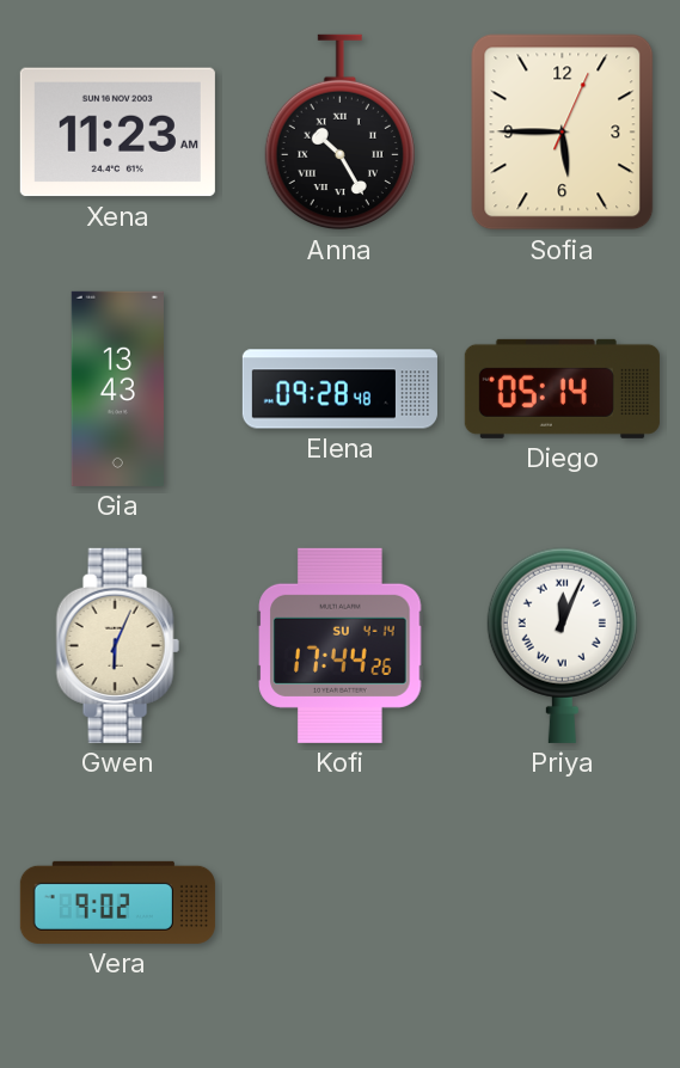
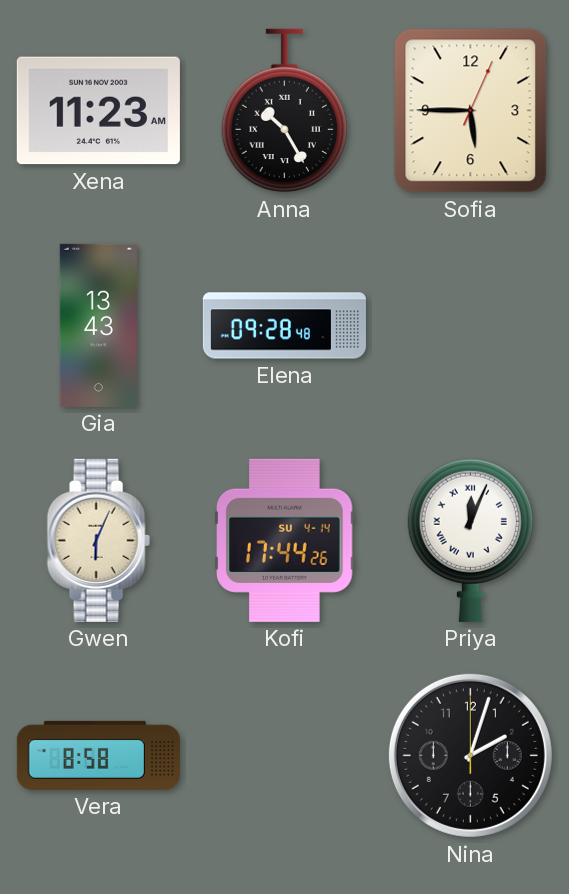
Diego: 05:14 -> none (562, 388)
Vera: 9:02 -> 8:58 (98, 755)
Nina: none -> 2:03 (470, 755)
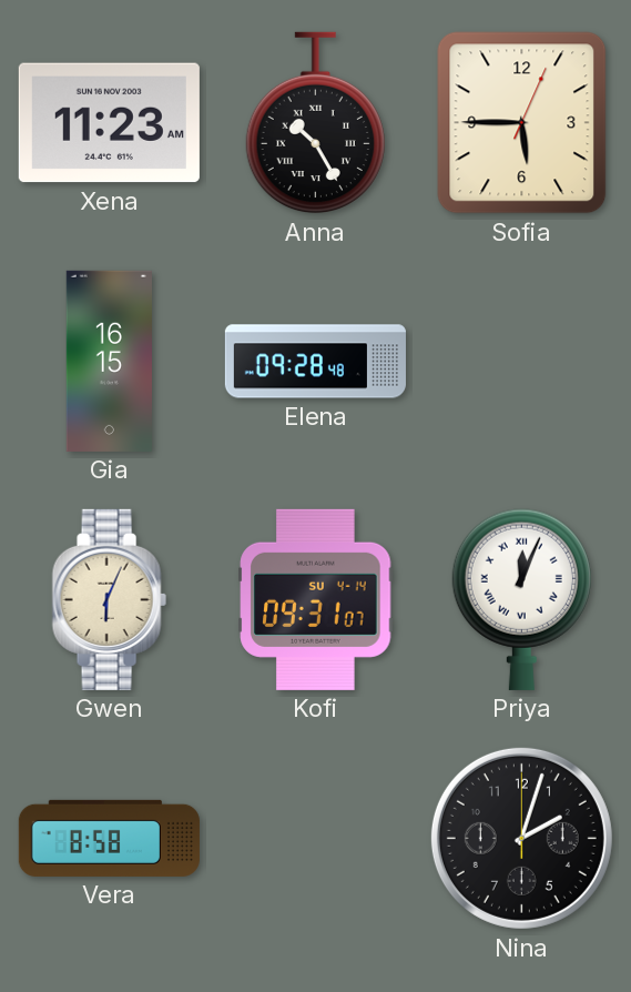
Gia: 13:43 -> 16:15 (109, 361)
Kofi: 17:44 -> 09:31 (316, 599)
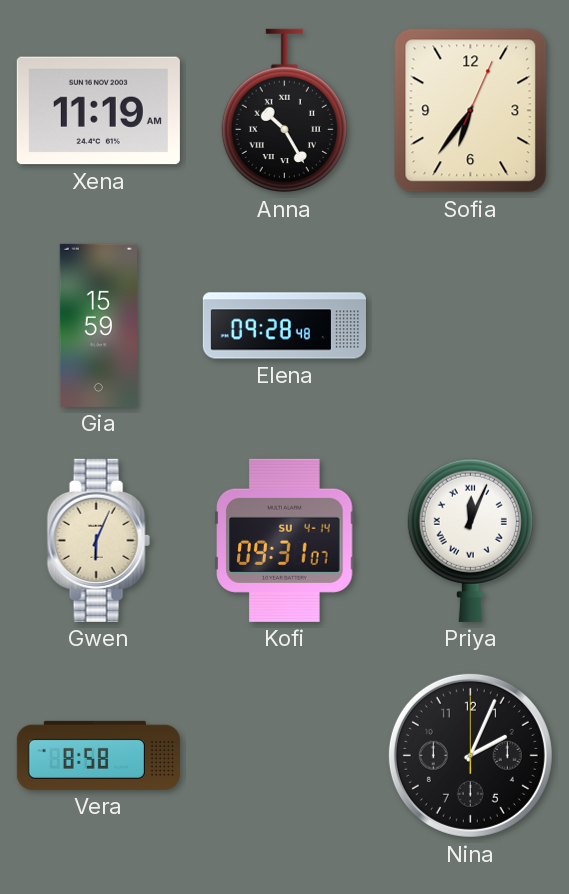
Xena: 11:23 -> 11:19 (98, 111)
Sofia: 5:45 -> 6:36 (471, 111)
Gia: 16:15 -> 15:59 (98, 325)
Nina: 2:03 -> 2:04 (470, 755)
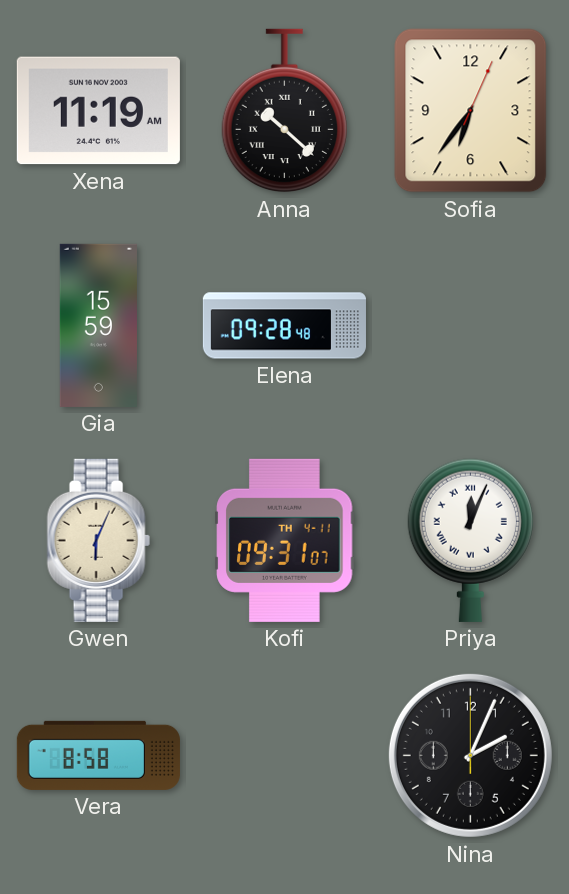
Anna: 10:25 -> 10:22 (284, 111)
Kofi date: SU 4-14 -> TH 4-11 (285, 540)
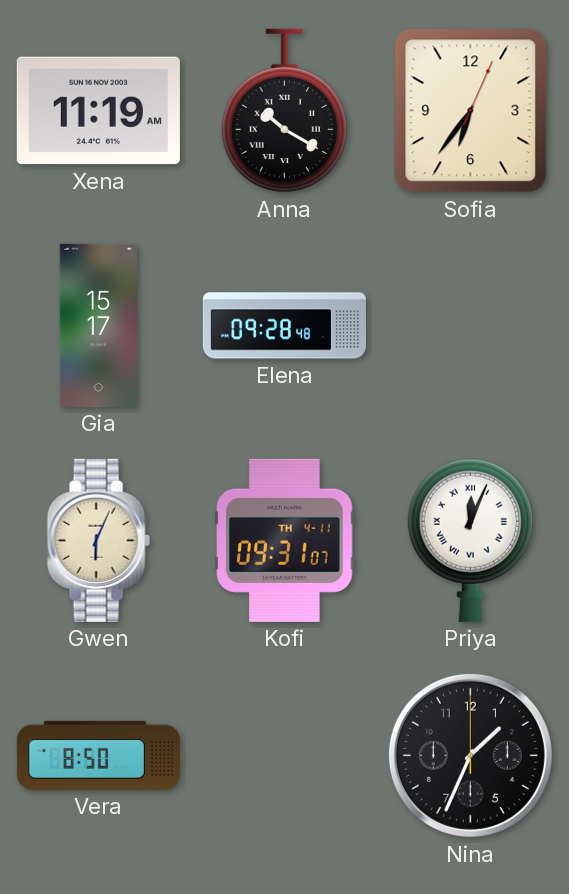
Anna: 10:22 -> 10:20 (284, 111)
Gia: 15:59 -> 15:17 (98, 325)
Vera: 8:58 -> 8:50 (98, 755)
Nina: 2:04 -> 1:34 (470, 755)
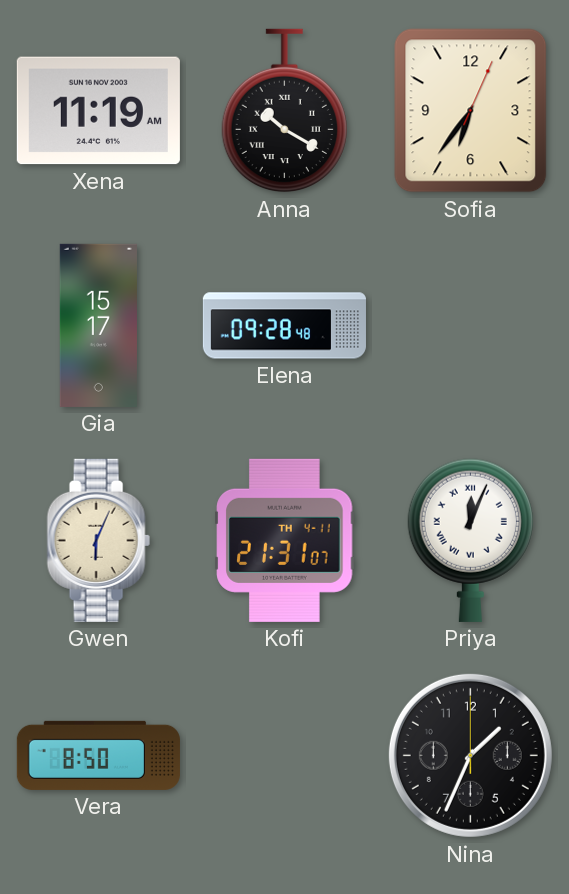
Kofi: 09:31 -> 21:31 (285, 540)
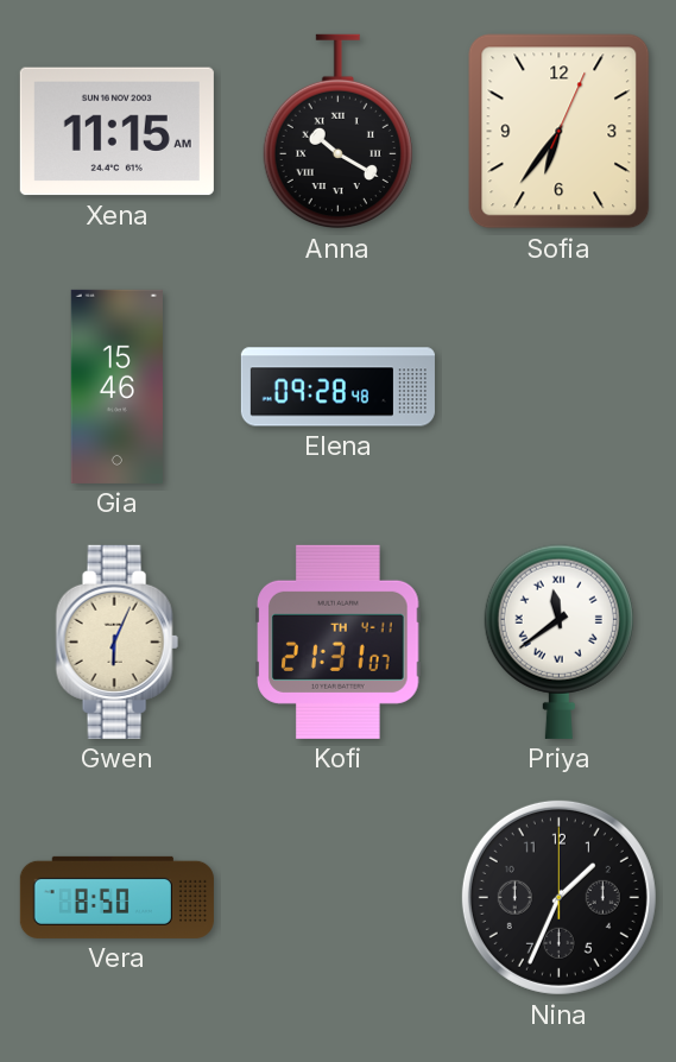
Xena: 11:19 -> 11:15 (116, 132)
Gia: 15:17 -> 15:46 (116, 386)
Priya: 12:04 -> 11:39 (558, 641)
